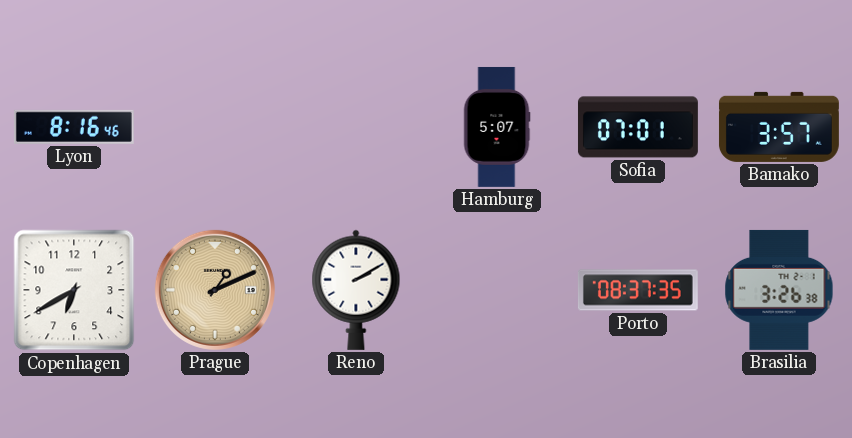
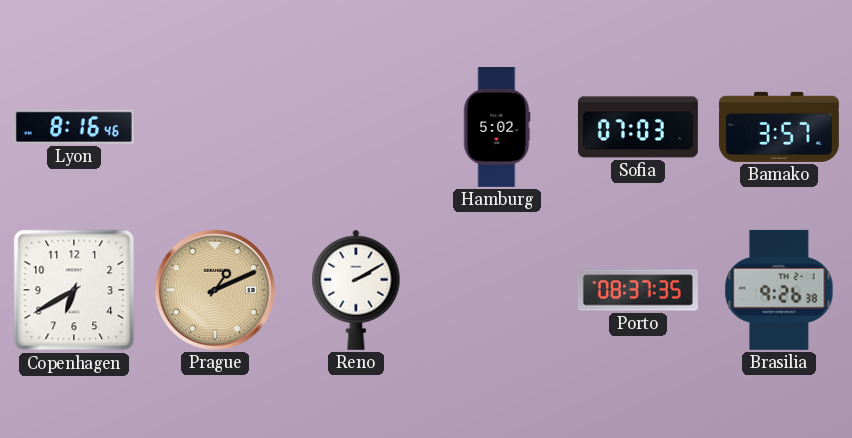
Hamburg: 5:07 -> 5:02 (497, 127)
Sofia: 07:01 -> 07:03 (638, 127)
Brasilia: 3:26 -> 9:26 (779, 290)
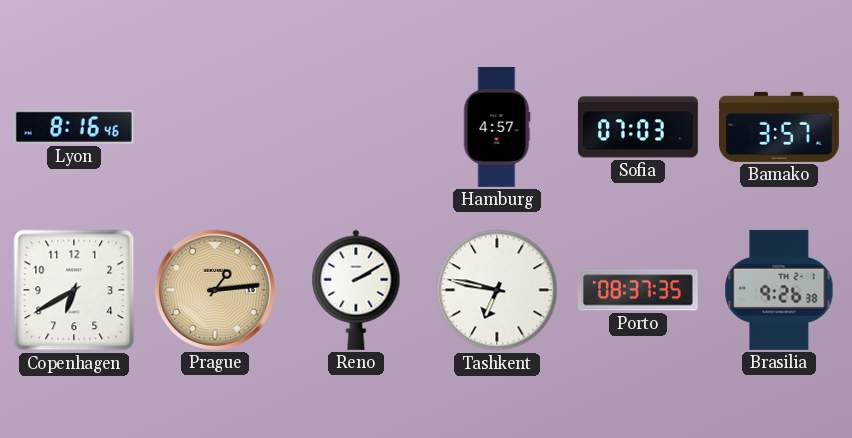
Hamburg: 5:02 -> 4:57 (497, 127)
Prague: 1:11 -> 1:14 (215, 290)
Tashkent: none -> 6:47 (497, 290)
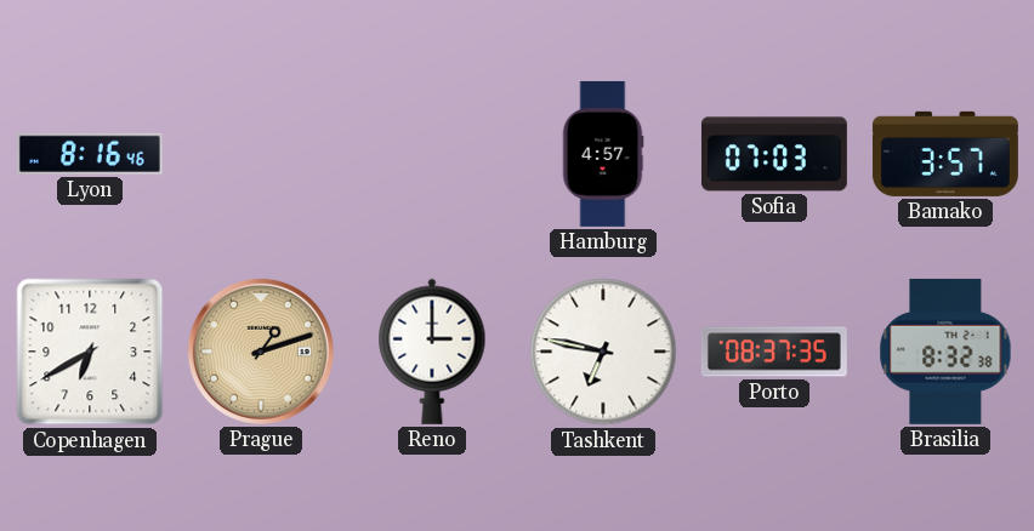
Prague: 1:14 -> 1:12 (261, 352)
Reno: 2:10 -> 3:00 (432, 352)
Brasilia: 9:26 -> 8:32 (945, 352)
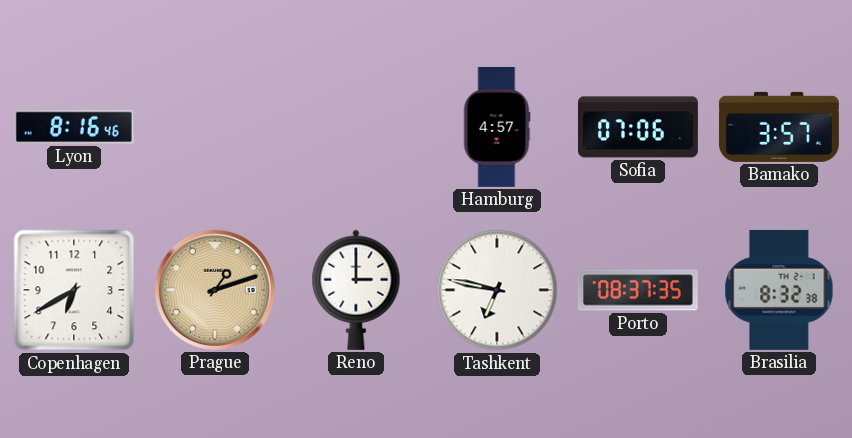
Sofia: 07:03 -> 07:06 (638, 127)
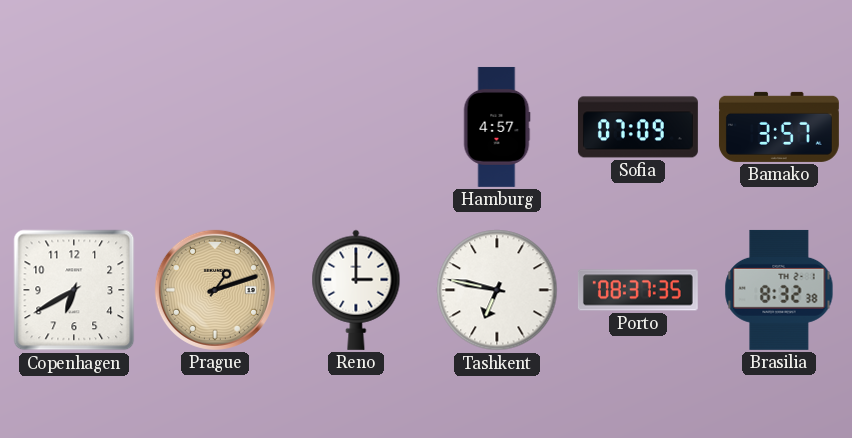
Lyon: 8:16 -> none (74, 127)
Sofia: 07:06 -> 07:09 (638, 127)
